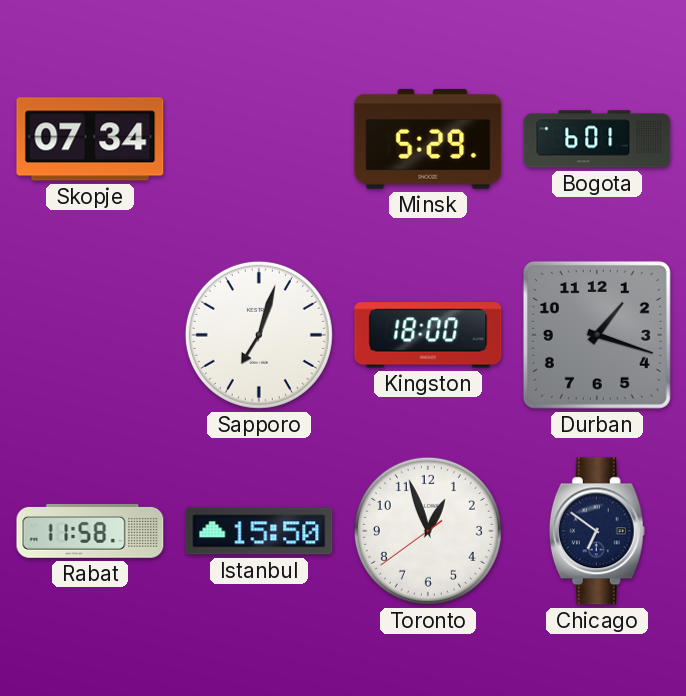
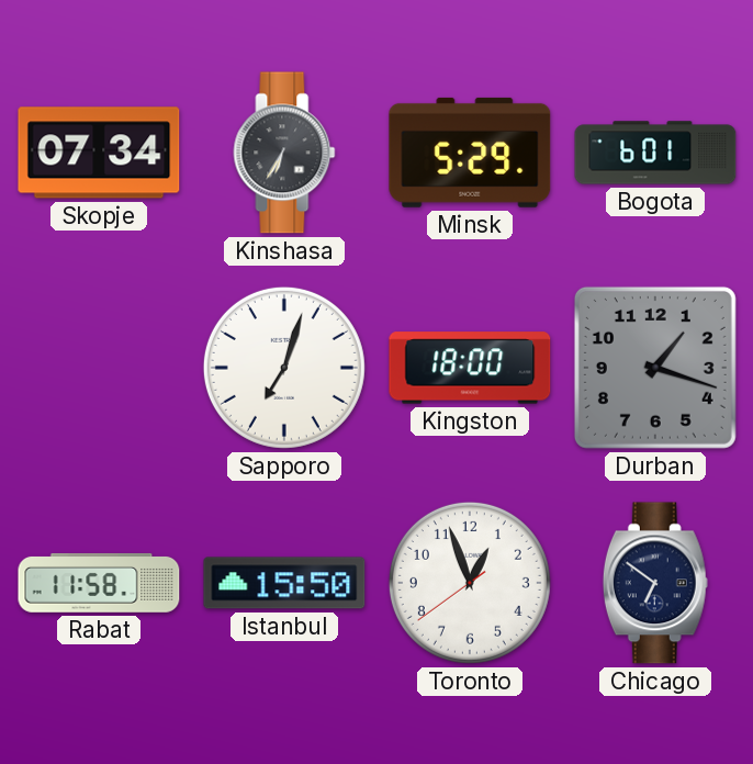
Kinshasa: none -> 6:35 (284, 153)
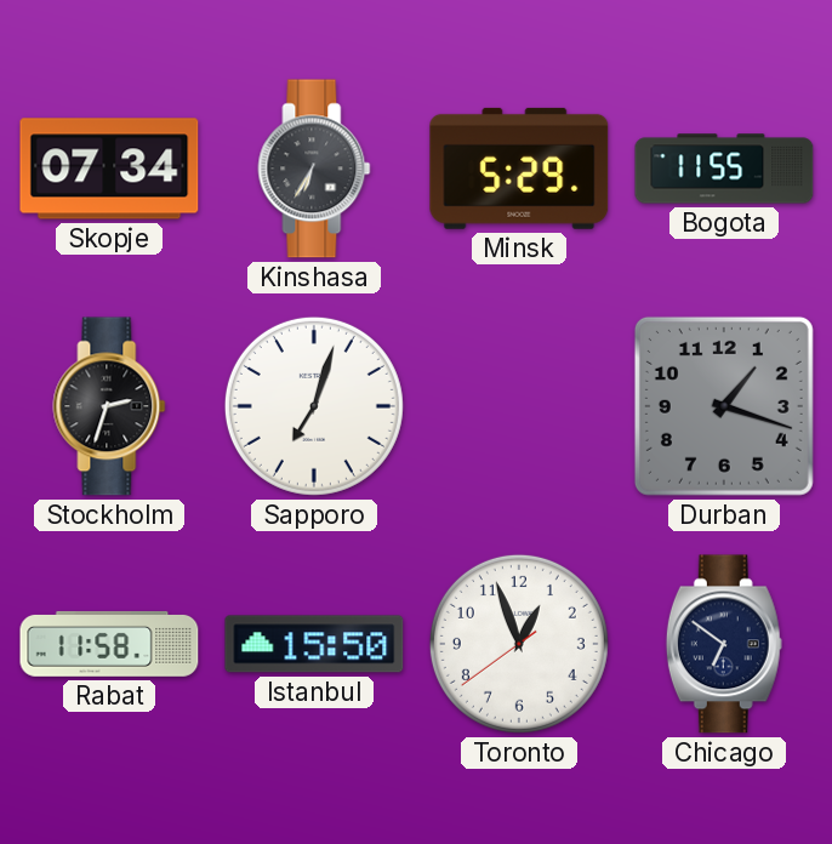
Bogota: 6:01 -> 11:55 (724, 169)
Stockholm: none -> 2:33 (109, 406)
Kingston: 18:00 -> none (470, 368)
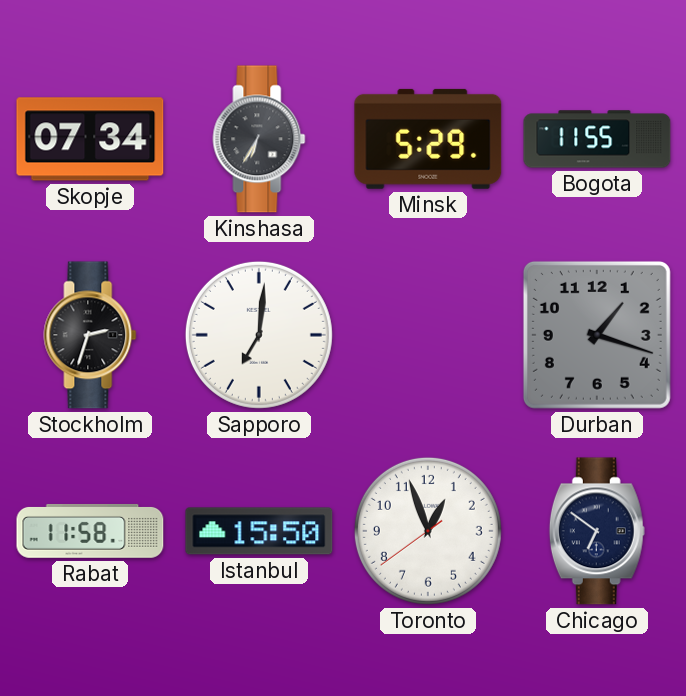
Sapporo: 7:03 -> 7:01 (259, 335)
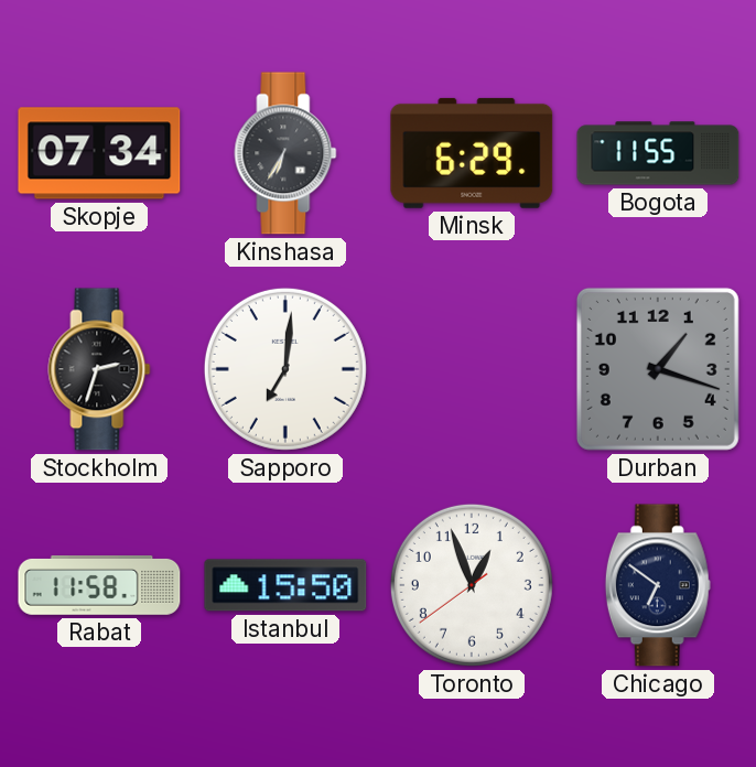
Minsk: 5:29 -> 6:29 (472, 153)
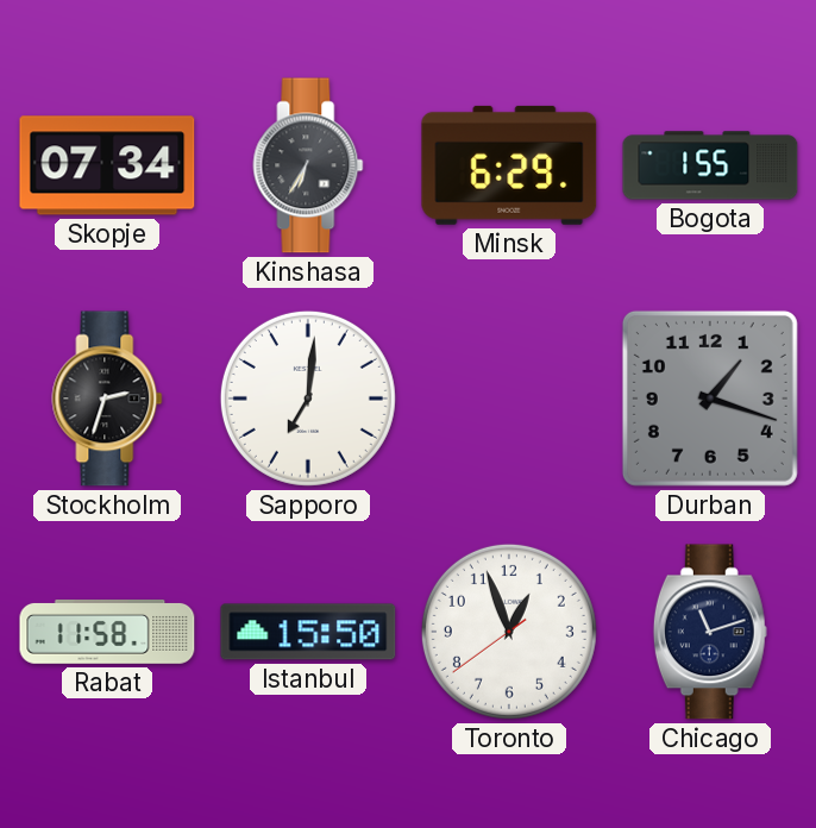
Bogota: 11:55 -> 1:55 (710, 165)
Chicago: 6:51 -> 11:12 (710, 632)
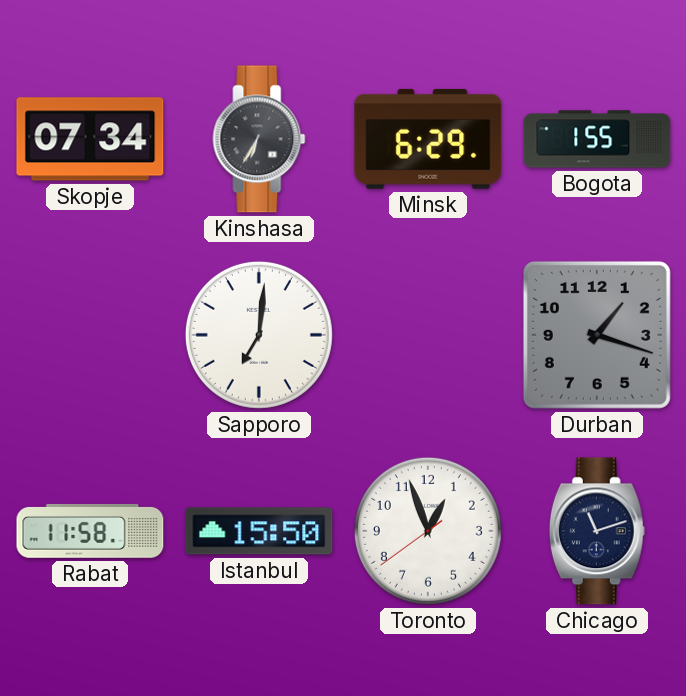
Stockholm: 2:33 -> none (107, 399)
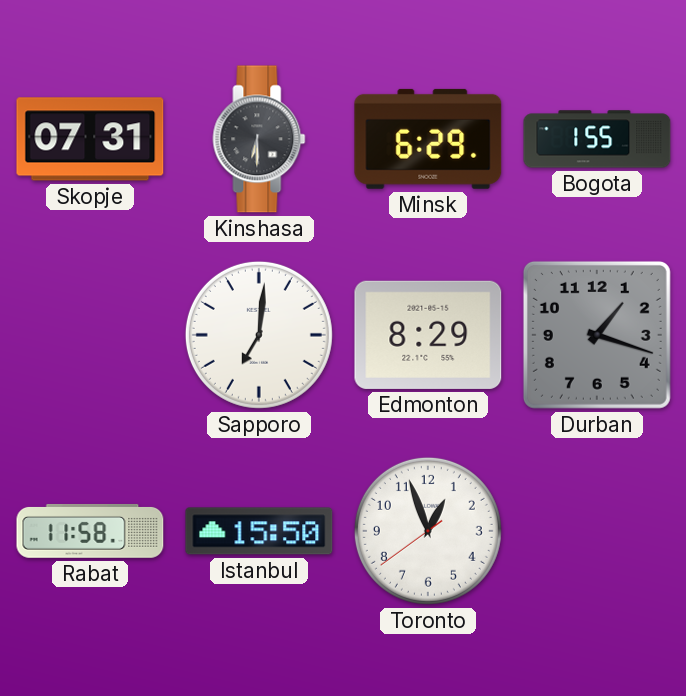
Skopje: 07:34 -> 07:31 (90, 139)
Kinshasa: 6:35 -> 6:30 (259, 139)
Edmonton: none -> 8:29 (428, 335)
Chicago: 11:12 -> none (597, 531)
